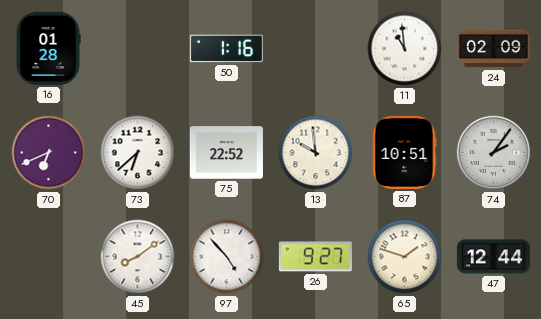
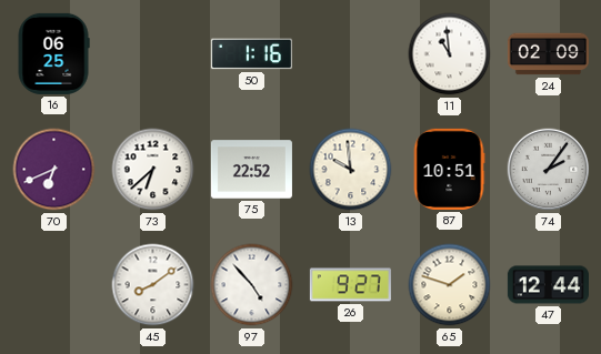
16: 01:28 -> 06:25 (53, 53)
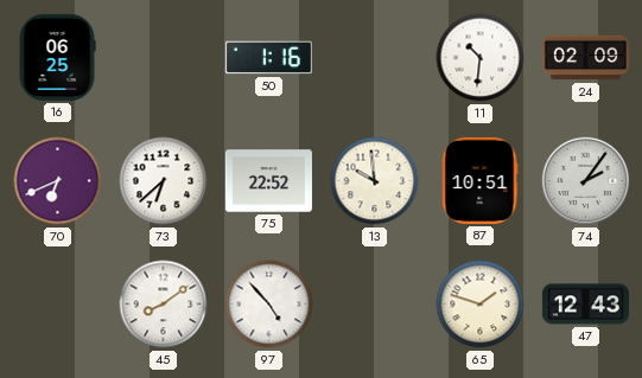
11: 10:59 -> 10:31 (481, 58)
26: 9:27 -> none (350, 285)
47: 12:44 -> 12:43 (585, 305)
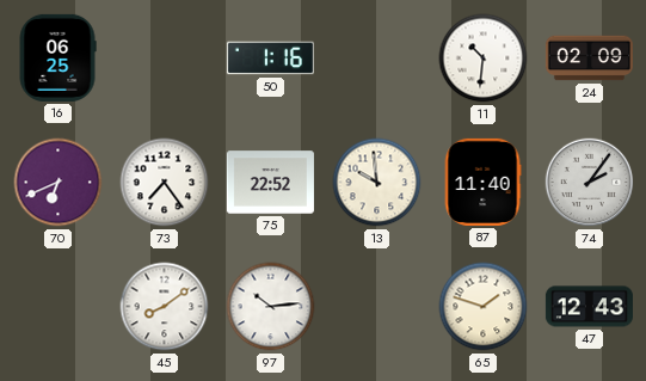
73: 6:38 -> 7:24 (165, 183)
87: 10:51 -> 11:40 (482, 182)
97: 4:53 -> 10:14 (271, 307)
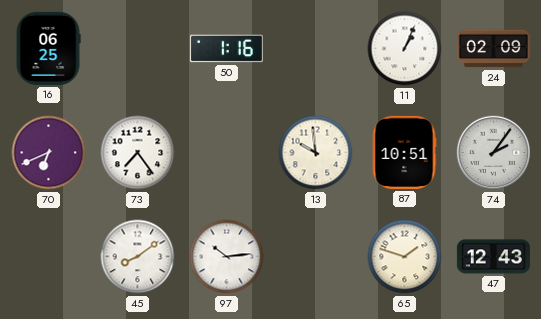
11: 10:31 -> 1:04 (405, 49)
75: 22:52 -> none (270, 183)
87: 11:40 -> 10:51 (404, 152)
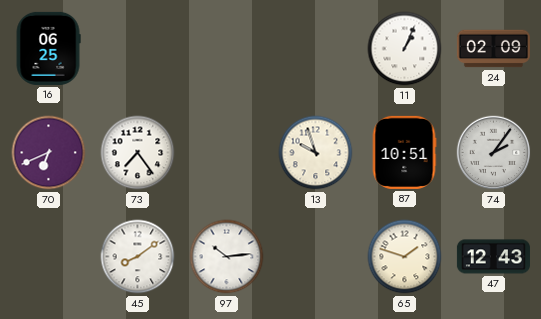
50: 1:16 -> none (226, 49)
13: 9:59 -> 9:57 (316, 153)
